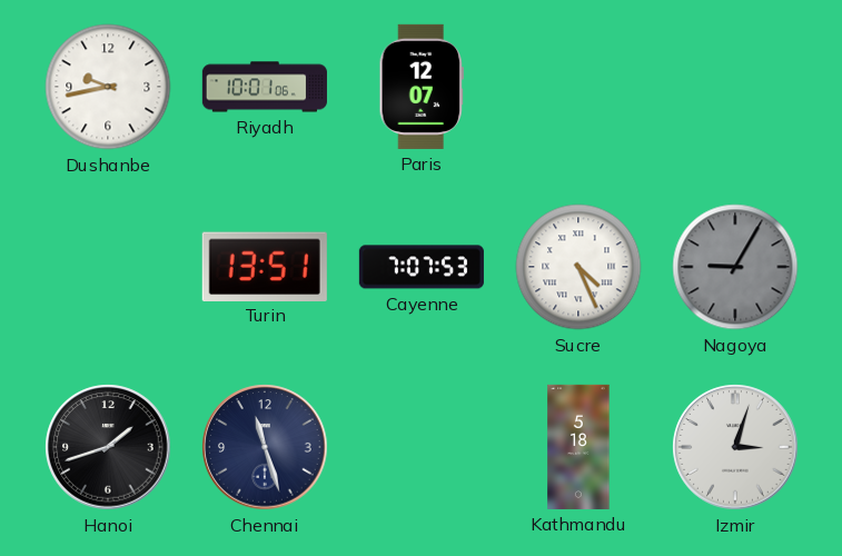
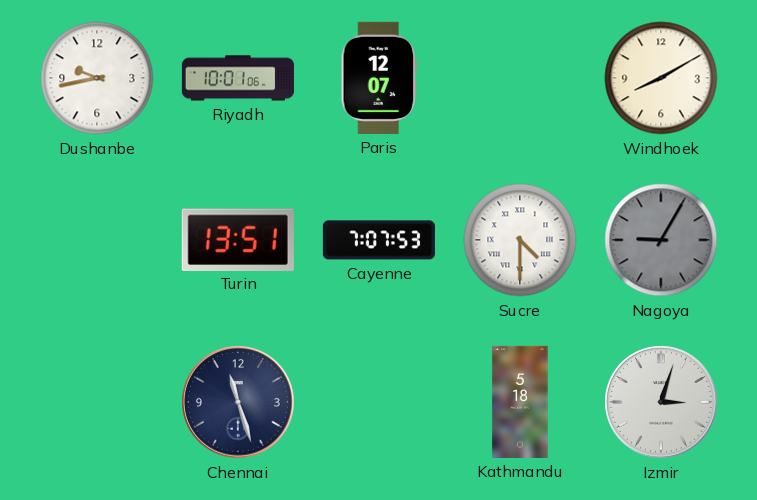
Windhoek: none -> 8:10 (661, 78)
Sucre: 4:26 -> 4:30 (520, 240)
Hanoi: 1:42 -> none (108, 447)
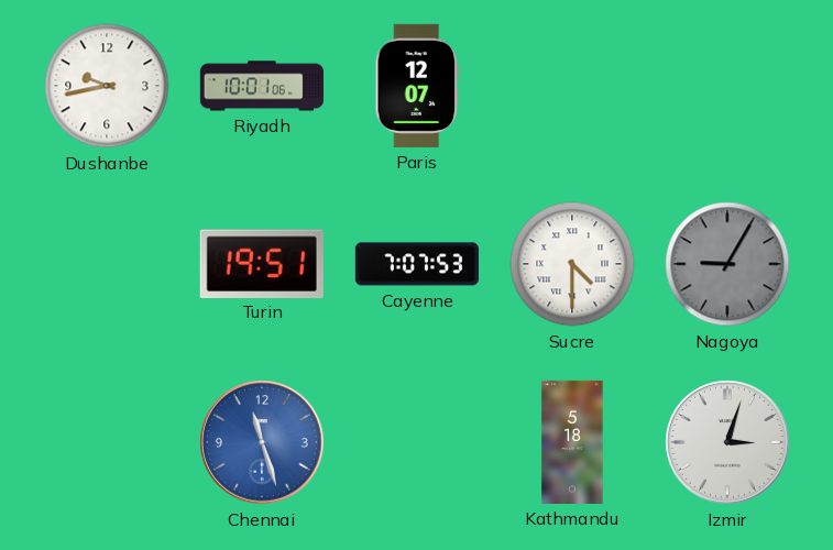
Windhoek: 8:10 -> none (661, 78)
Turin: 13:51 -> 19:51 (262, 263)
Chennai dial: navy -> blue (262, 442)
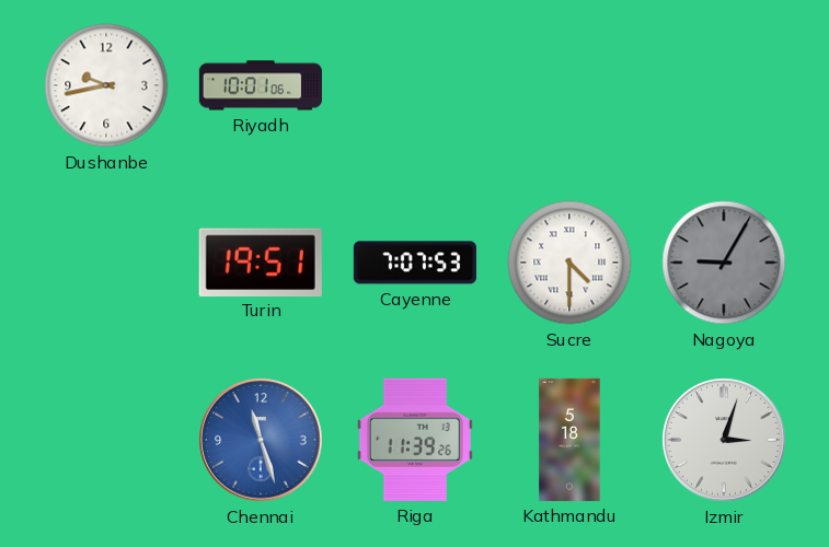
Paris: 12:07 -> none (417, 86)
Riga: none -> 11:39 (415, 440)
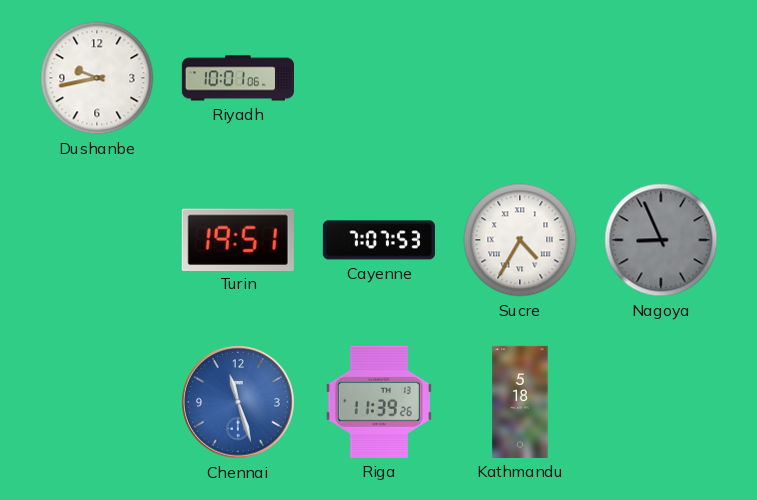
Sucre: 4:30 -> 4:35 (520, 240)
Nagoya: 9:05 -> 8:56 (661, 240)
Izmir: 3:03 -> none (724, 440)
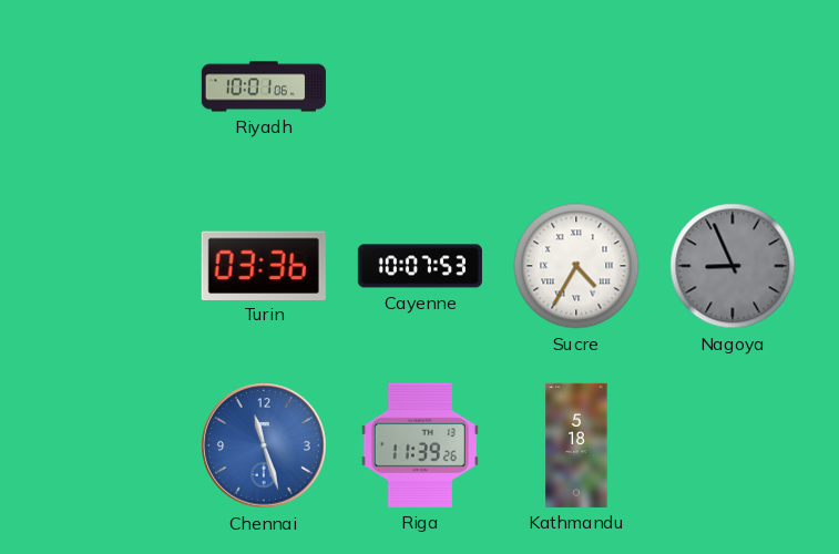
Dushanbe: 9:43 -> none (97, 78)
Turin: 19:51 -> 03:36 (264, 265)
Cayenne: 7:07 -> 10:07 (420, 266)
